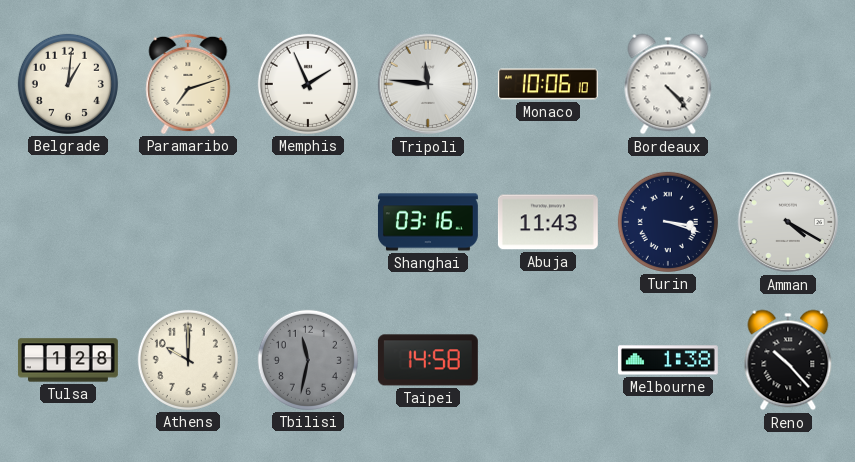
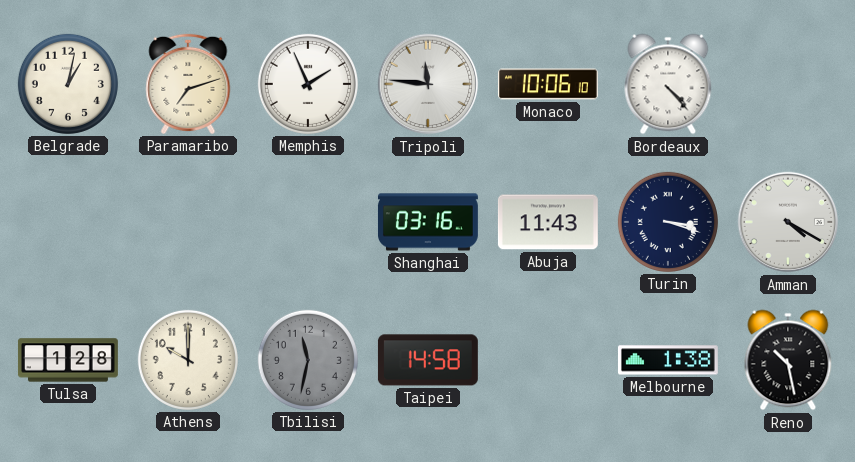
Belgrade: 1:01 -> 1:02 (68, 84)
Reno: 10:23 -> 10:28 (788, 360)
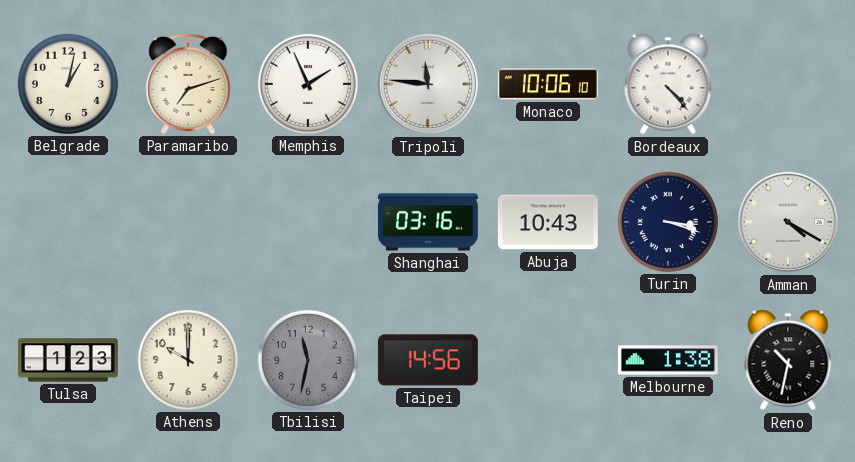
Abuja: 11:43 -> 10:43 (548, 222)
Tulsa: 1:28 -> 1:23 (68, 360)
Taipei: 14:58 -> 14:56 (428, 360)
Reno: 10:28 -> 10:32 (788, 360)
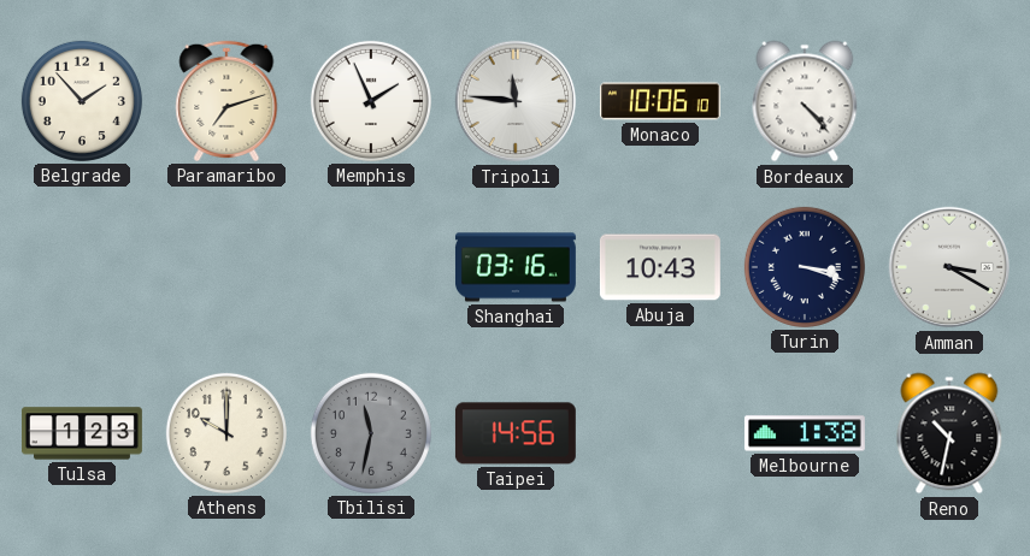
Belgrade: 1:02 -> 1:53 (82, 101)
Amman: 4:20 -> 3:20 (949, 267)
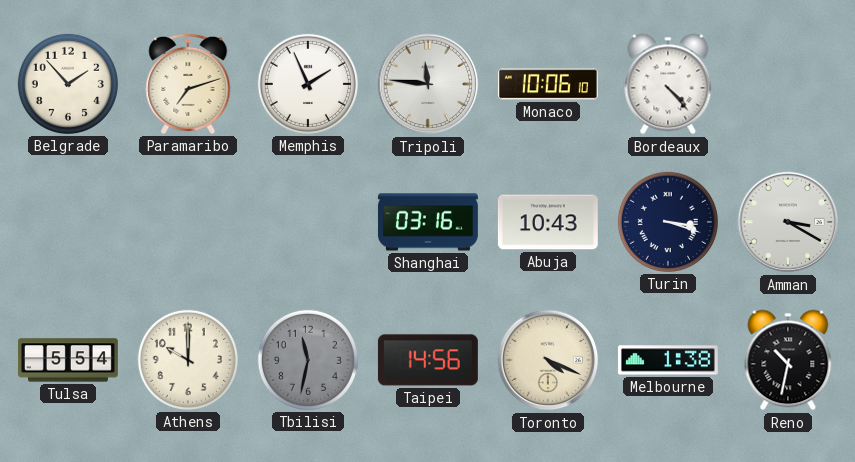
Tulsa: 1:23 -> 5:54 (68, 360)
Toronto: none -> 4:19 (548, 360)
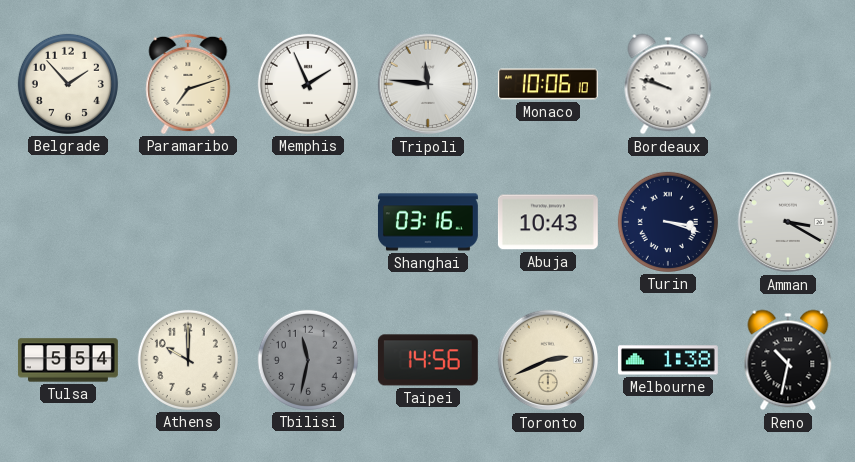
Bordeaux: 4:23 -> 9:48 (668, 84)
Toronto: 4:19 -> 2:41 (548, 360)
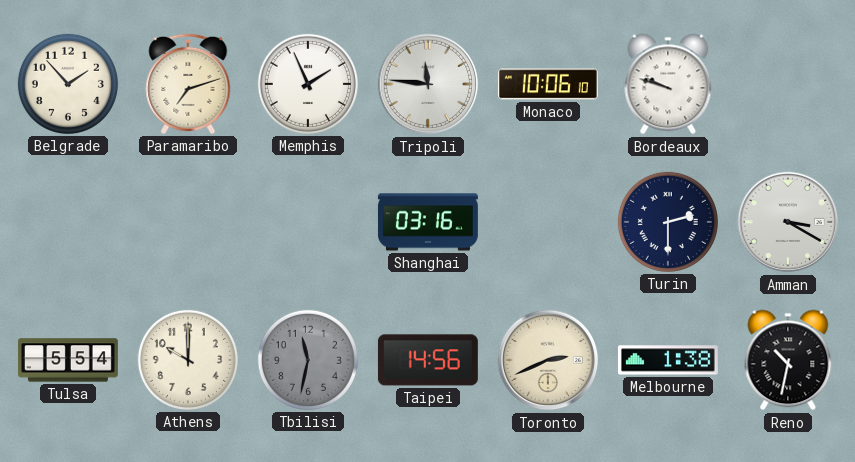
Abuja: 10:43 -> none (548, 222)
Turin: 3:18 -> 2:30 (668, 222)
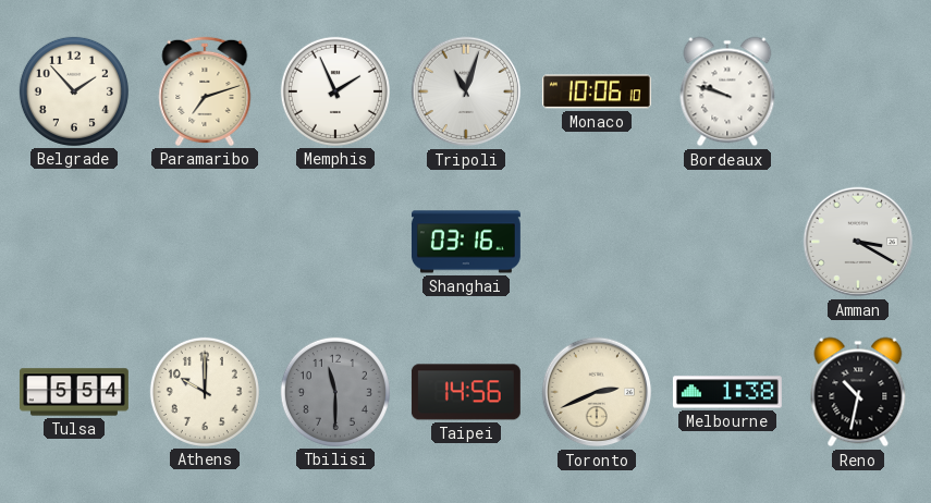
Tripoli: 11:46 -> 11:03 (466, 91)
Turin: 2:30 -> none (668, 222)
Tbilisi: 11:32 -> 11:30 (335, 392)
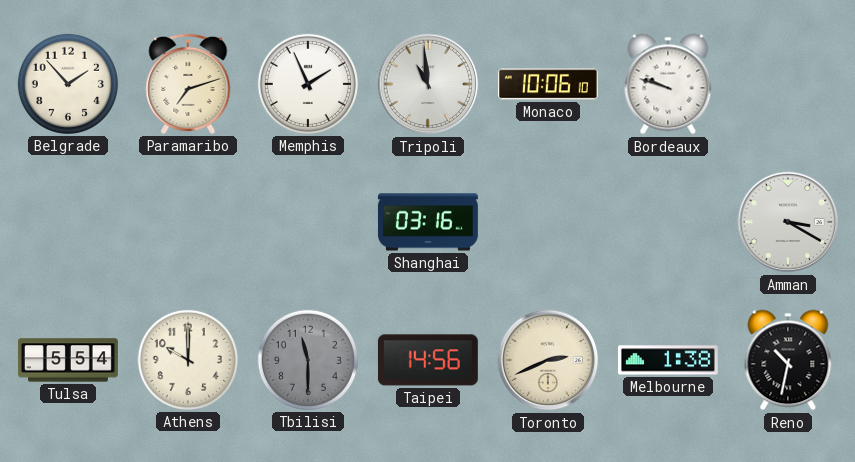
Tripoli: 11:03 -> 10:59 (428, 84)
